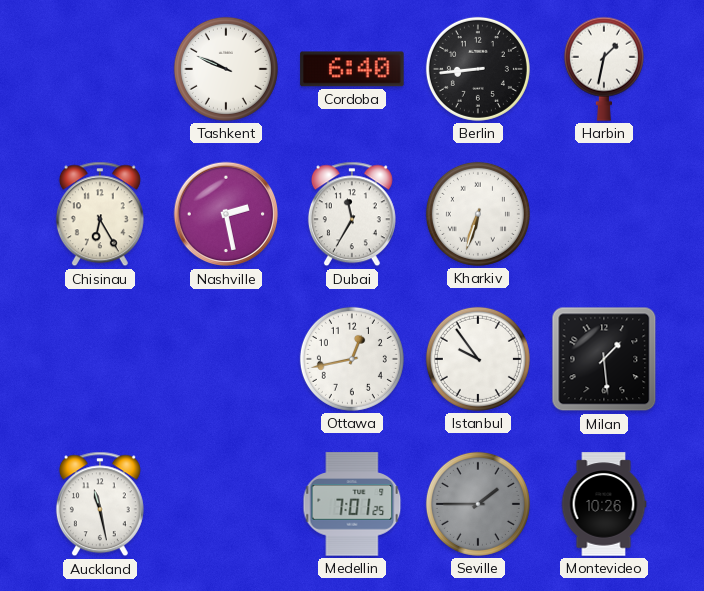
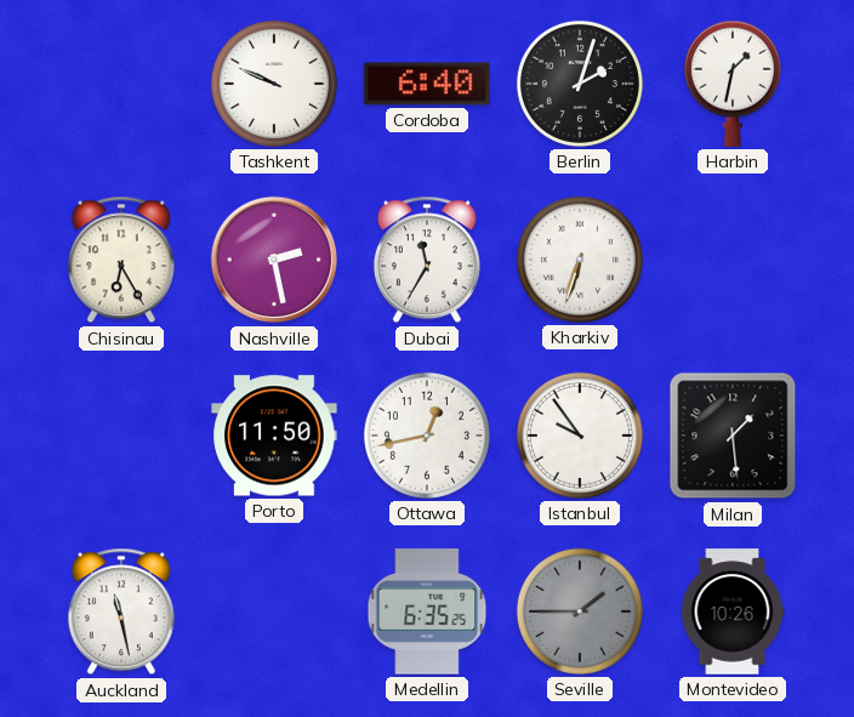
Berlin: 8:44 -> 2:03 (580, 84)
Porto: none -> 11:50 (274, 436)
Medellin: 7:01 -> 6:35 (427, 611)
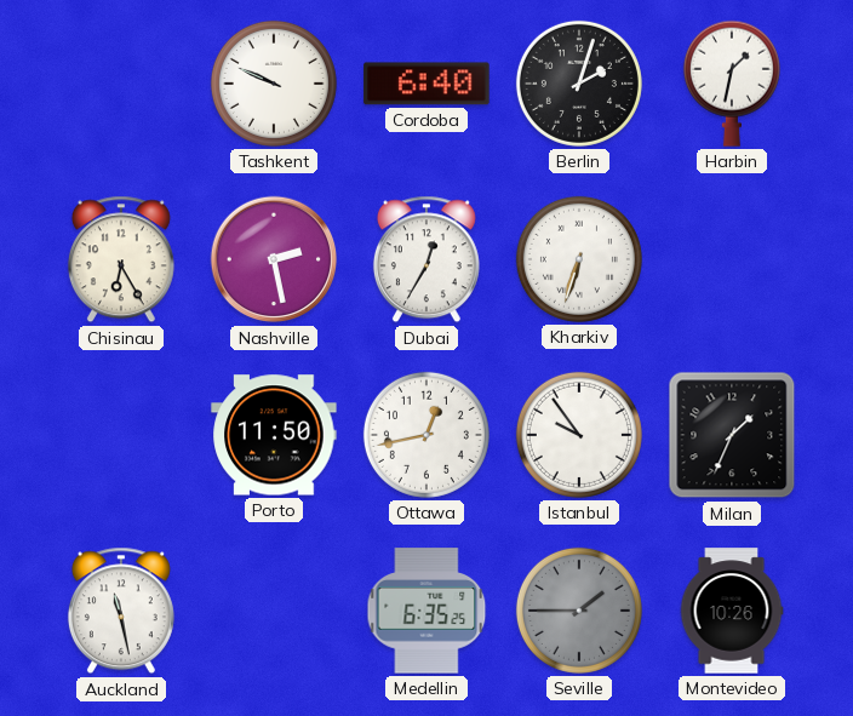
Dubai: 11:35 -> 12:35 (426, 259)
Milan: 1:29 -> 1:34 (732, 435)
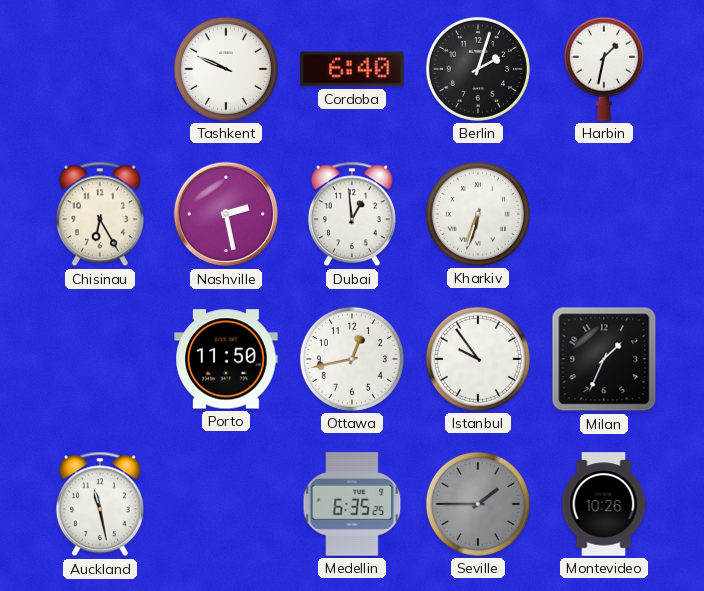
Dubai: 12:35 -> 12:59 (352, 214)
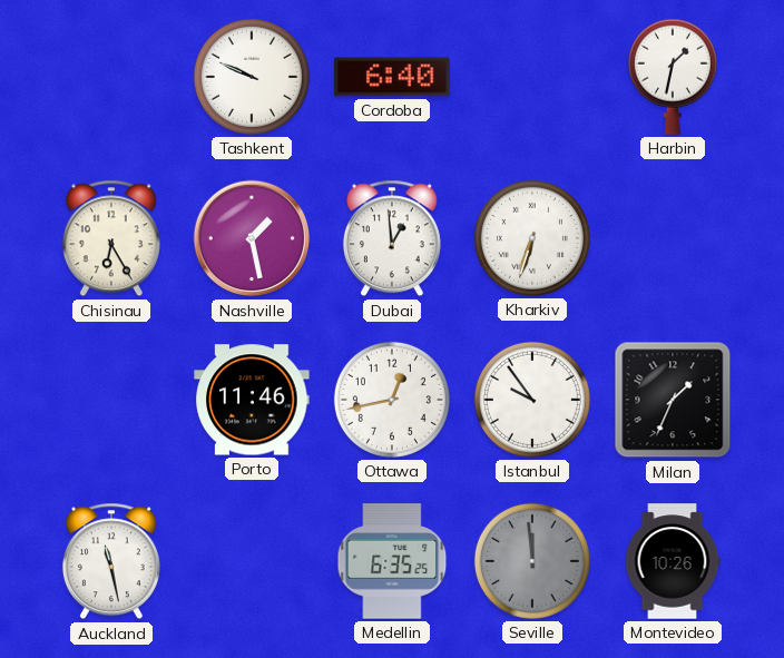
Berlin: 2:03 -> none (478, 69)
Nashville: 2:28 -> 1:28 (252, 238)
Porto: 11:50 -> 11:46 (252, 400)
Seville: 1:45 -> 11:59 (532, 561)
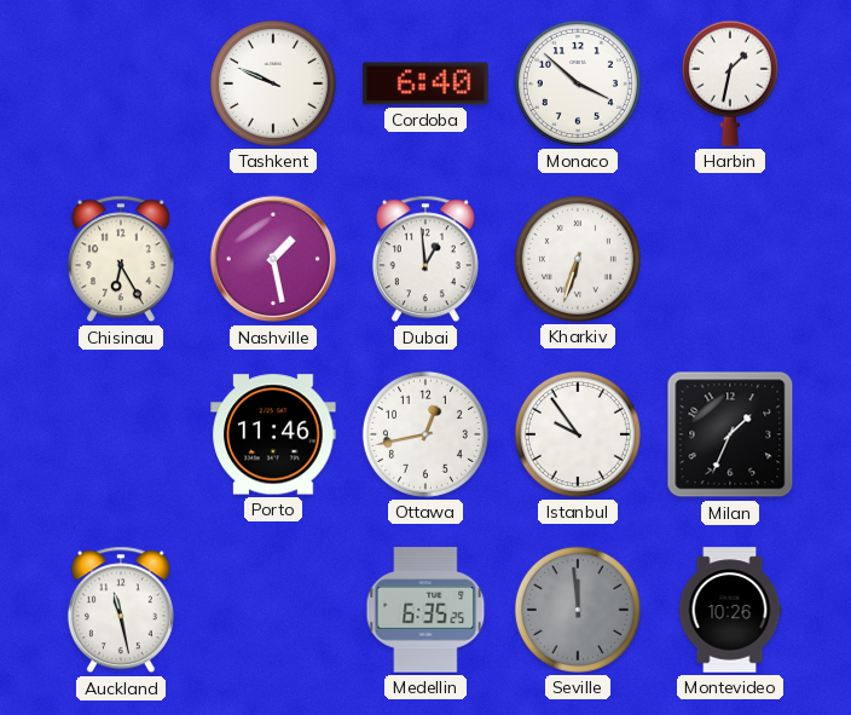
Monaco: none -> 3:52 (578, 83)
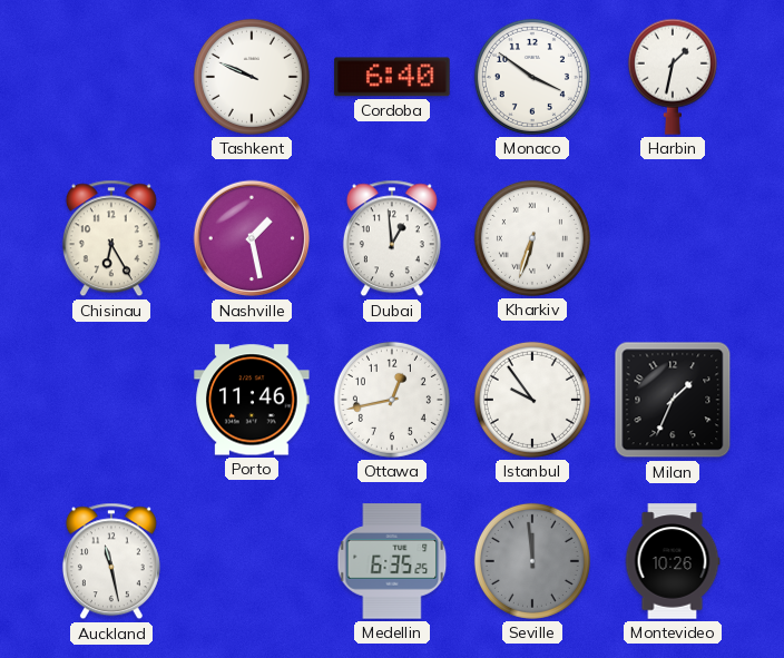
Monaco: 3:52 -> 3:51 (532, 77)
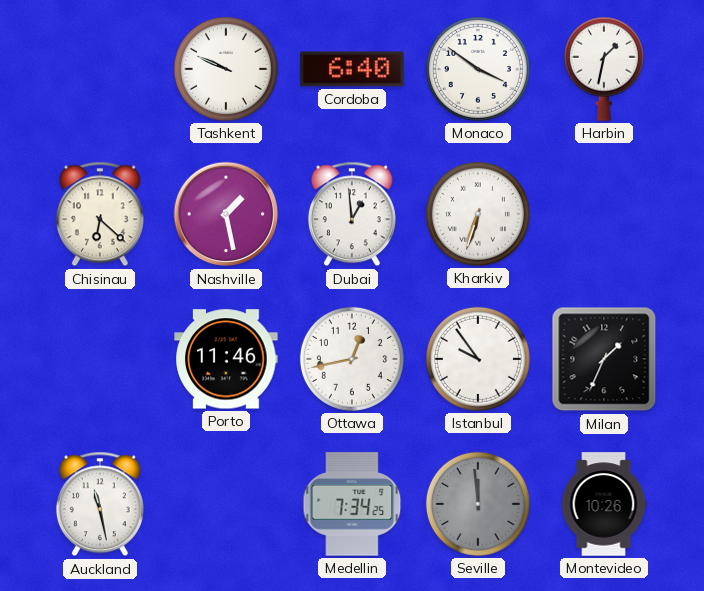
Chisinau: 6:25 -> 6:22 (100, 214)
Medellin: 6:35 -> 7:34 (352, 504)
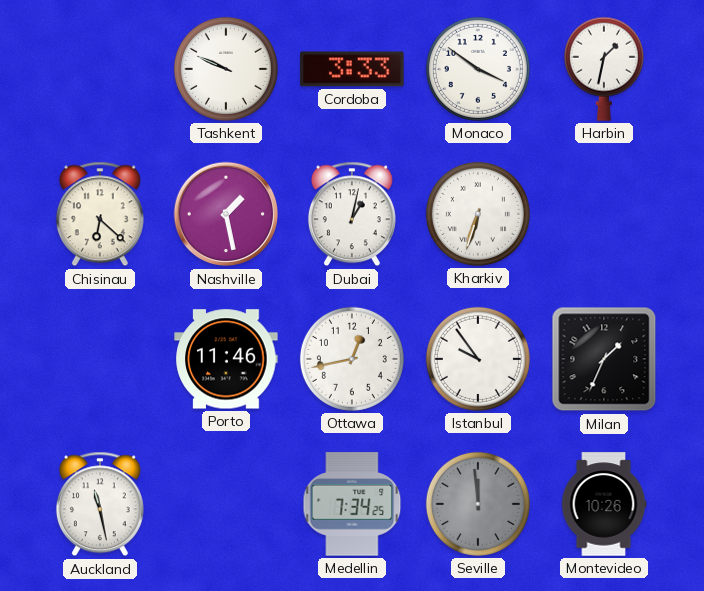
Cordoba: 6:40 -> 3:33 (352, 69)
Dubai: 12:59 -> 1:02 (352, 214)
